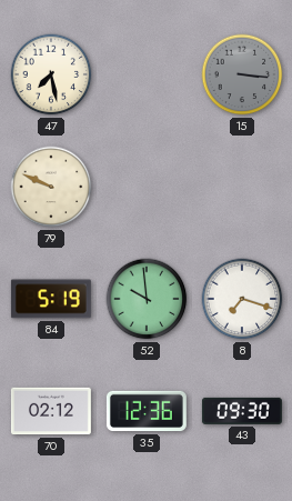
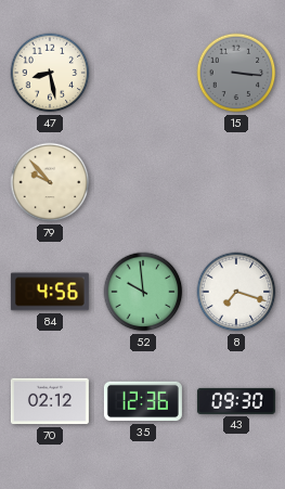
47: 7:28 -> 8:28 (50, 73)
79: 9:49 -> 9:53 (50, 182)
84: 5:19 -> 4:56 (50, 292)
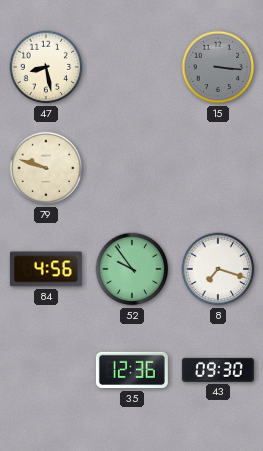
79: 9:53 -> 9:48 (46, 168)
52: 9:59 -> 9:54 (132, 269)
70: 02:12 -> none (50, 401)
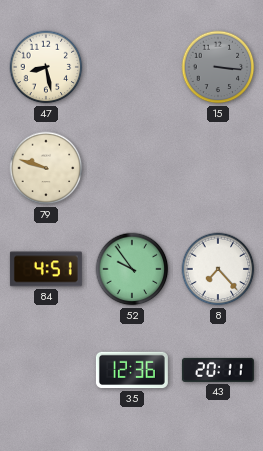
84: 4:56 -> 4:51 (46, 269)
8: 7:18 -> 7:23 (218, 269)
43: 09:30 -> 20:11 (218, 370)
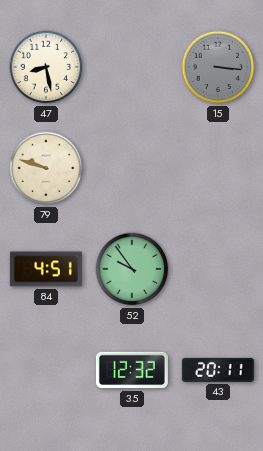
8: 7:23 -> none (218, 269)
35: 12:36 -> 12:32 (132, 370)
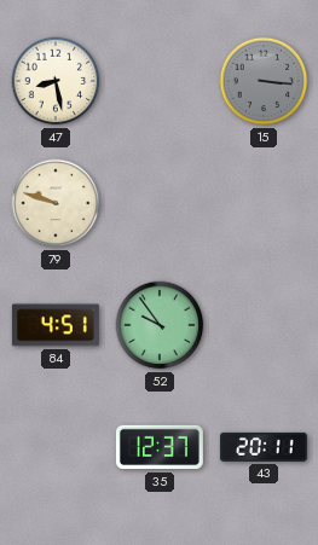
35: 12:32 -> 12:37 (160, 447)
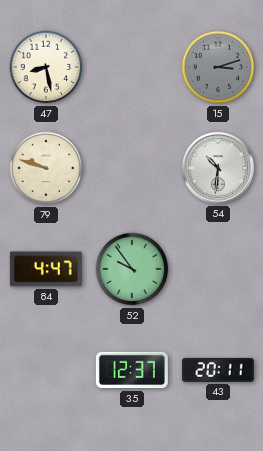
15: 3:16 -> 3:12 (218, 67)
54: none -> 10:31 (218, 168)
84: 4:51 -> 4:47 (46, 269)
